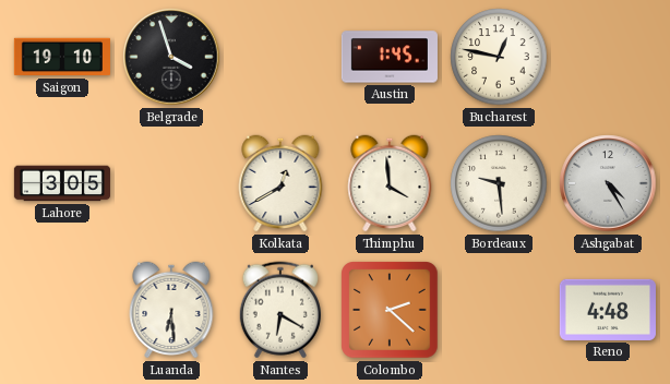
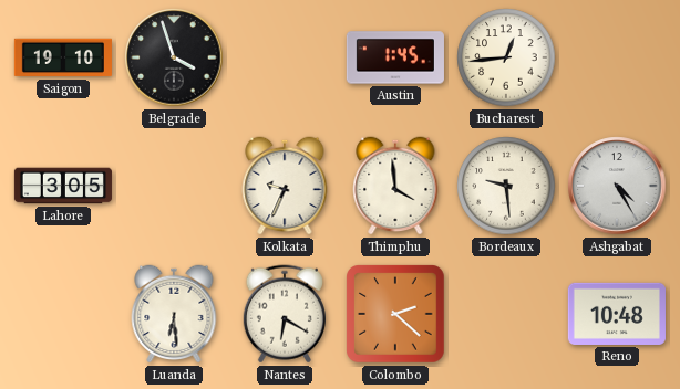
Bucharest: 12:47 -> 12:44 (506, 57)
Kolkata: 12:40 -> 9:34 (285, 186)
Reno: 4:48 -> 10:48 (617, 314)
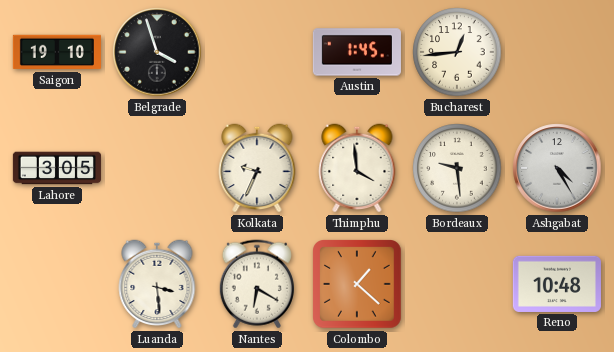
Luanda: 6:29 -> 3:29 (157, 284)
Colombo: 2:22 -> 1:22 (357, 284)
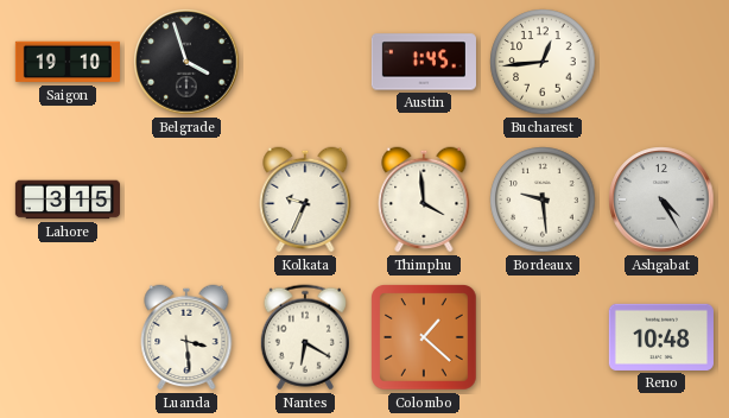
Lahore: 3:05 -> 3:15 (68, 199)
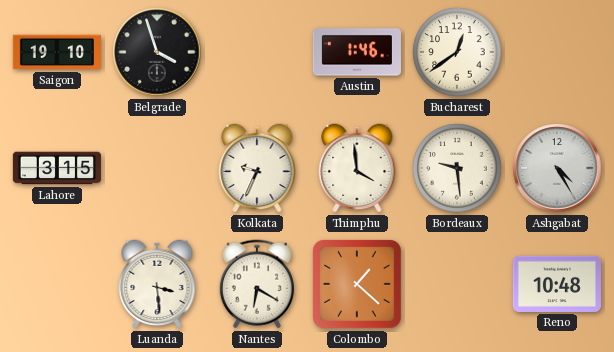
Austin: 1:45 -> 1:46 (357, 52)
Bucharest: 12:44 -> 12:39 (457, 52)
